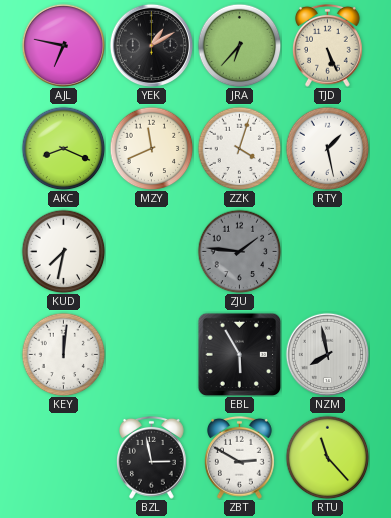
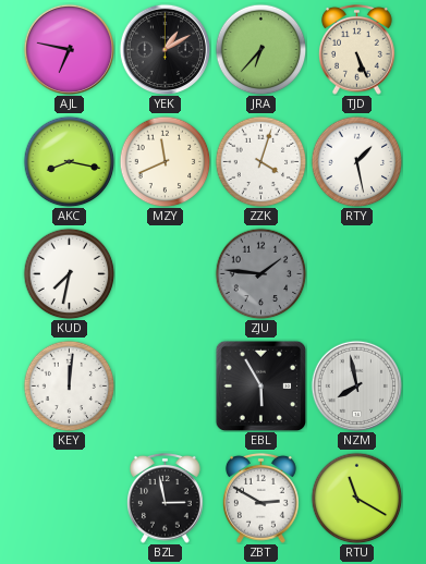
AKC: 8:19 -> 8:17 (69, 161)
RTU: 11:23 -> 11:20 (356, 498)
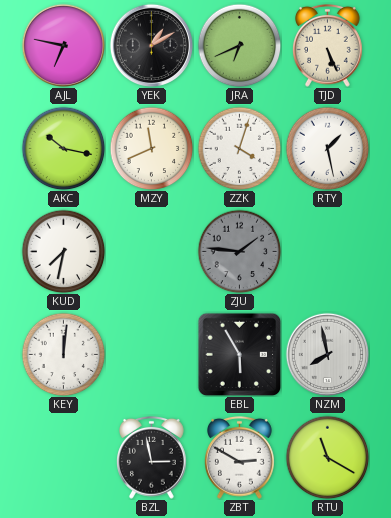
JRA: 6:37 -> 6:41 (239, 45)
AKC: 8:17 -> 10:17 (63, 148)
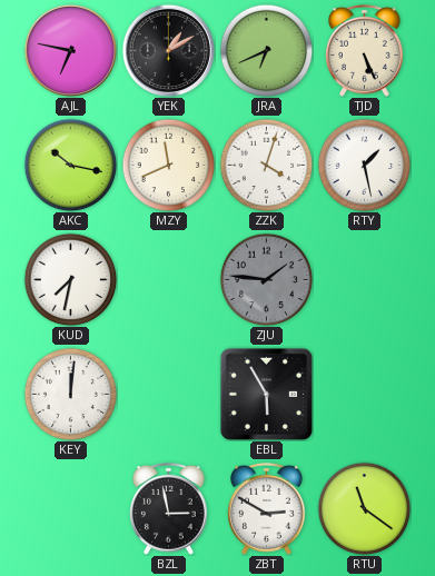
NZM: 7:58 -> none (327, 354)
RTU: 11:20 -> 11:21 (364, 508)
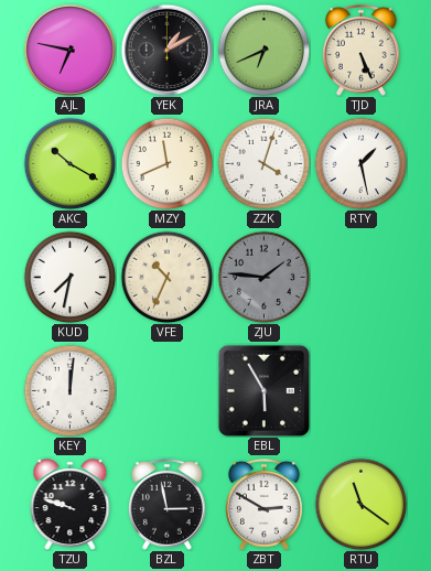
AKC: 10:17 -> 10:20 (69, 163)
VFE: none -> 10:34 (166, 277)
TZU: none -> 9:48 (71, 504)
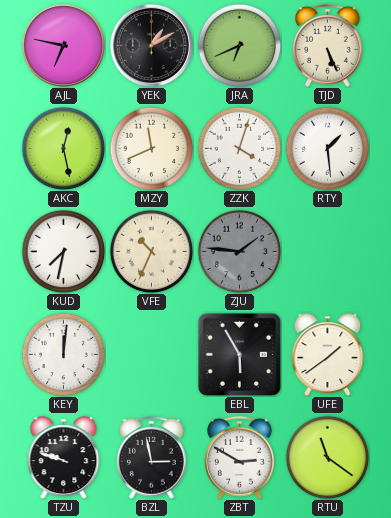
AKC: 10:20 -> 12:28 (63, 148)
RTY: 1:28 -> 1:29 (327, 148)
UFE: none -> 1:39 (328, 354)
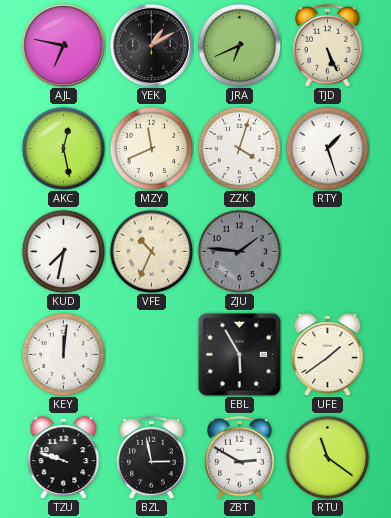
RTY: 1:29 -> 1:27 (327, 148)
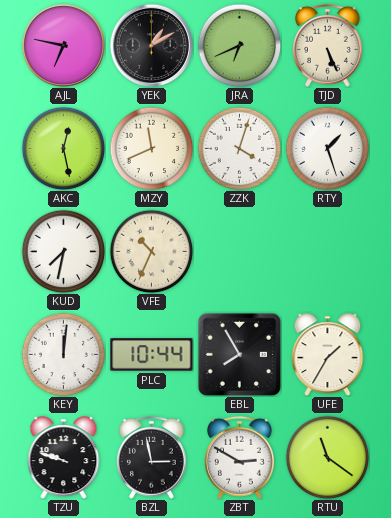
ZJU: 1:46 -> none (239, 251)
PLC: none -> 10:44 (152, 355)
EBL: 5:55 -> 7:55 (239, 354)
UFE: 1:39 -> 1:35 (328, 354)
